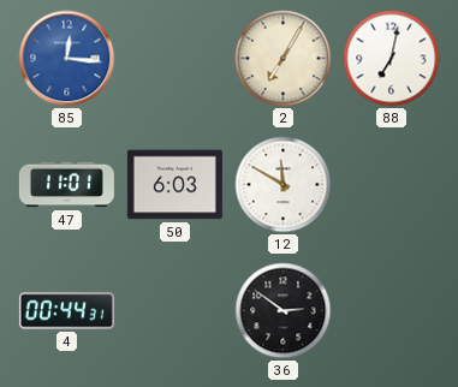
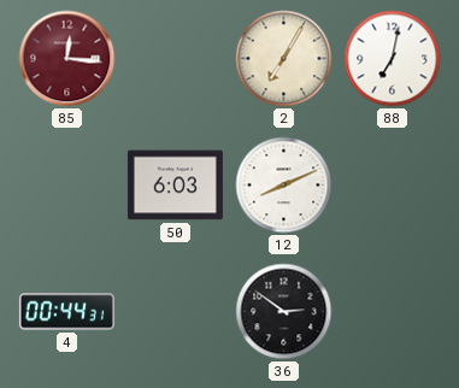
85 dial: blue -> burgundy (67, 59)
47: 11:01 -> none (66, 185)
12: 11:50 -> 8:11 (284, 186)
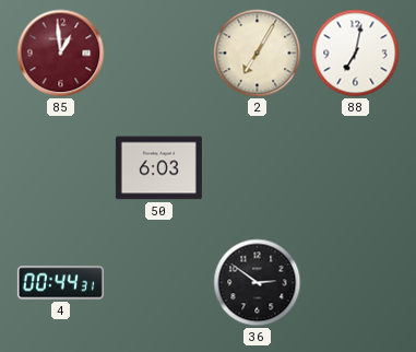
85: 12:16 -> 12:59 (61, 54)
12: 8:11 -> none (284, 186)
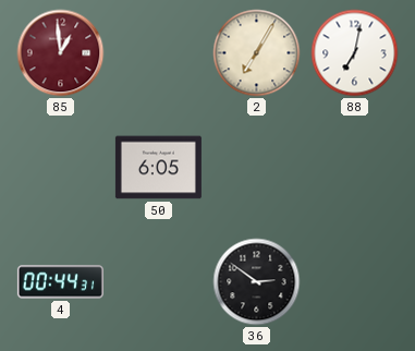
50: 6:03 -> 6:05 (158, 168)
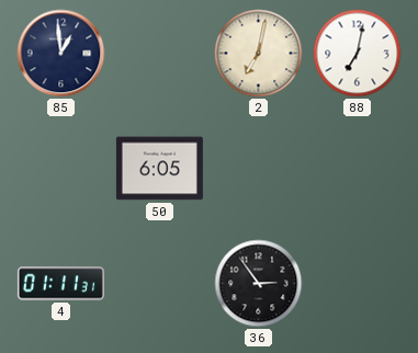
85 dial: burgundy -> navy (61, 54)
2: 7:05 -> 7:02 (259, 54)
4: 00:44 -> 01:11 (60, 284)
36: 2:51 -> 2:54 (259, 284)
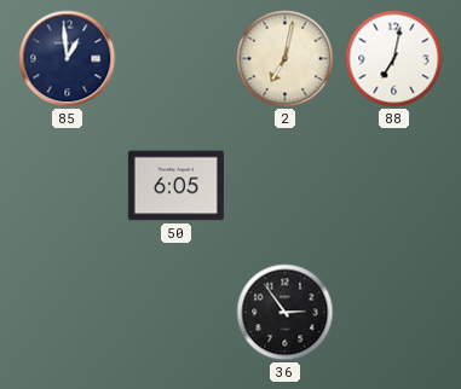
4: 01:11 -> none (60, 284)
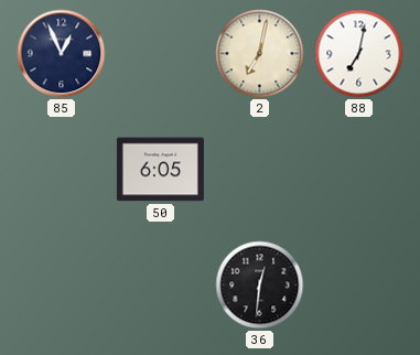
85: 12:59 -> 12:56 (62, 54)
36: 2:54 -> 12:31 (260, 286)
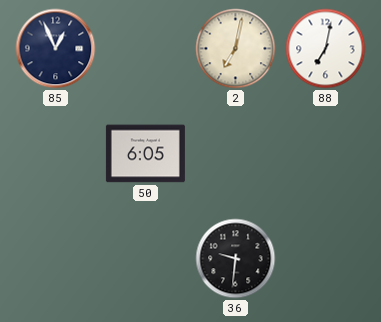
36: 12:31 -> 9:31 (236, 259)
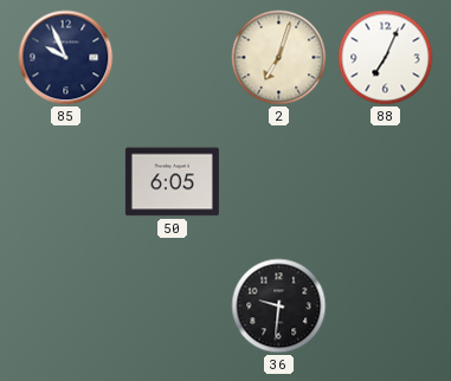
85: 12:56 -> 9:56 (66, 58)
2: 7:02 -> 7:03 (279, 58)
88: 7:02 -> 7:04 (386, 58)
